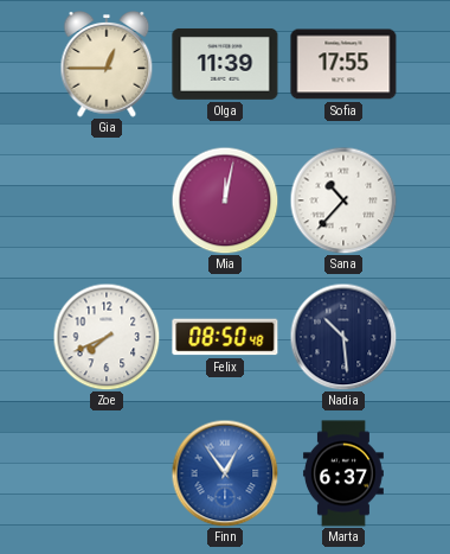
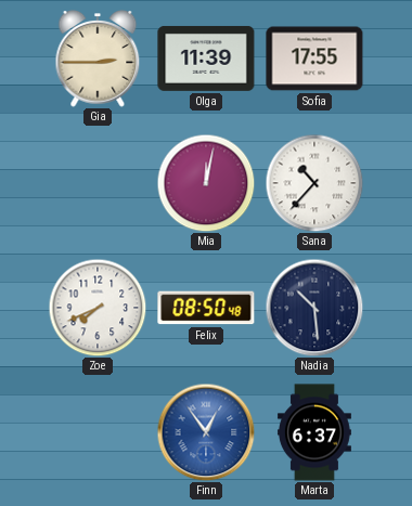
Gia: 12:45 -> 2:45 (98, 60)
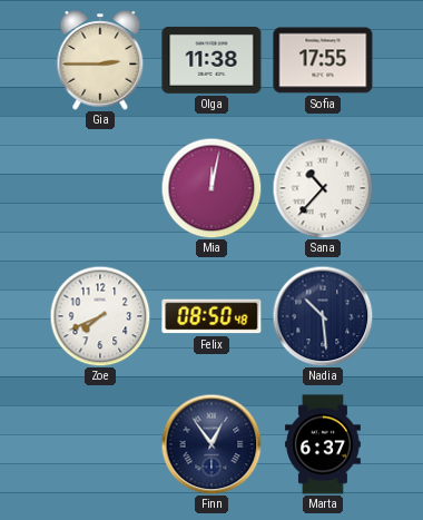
Olga: 11:39 -> 11:38 (211, 60)
Finn dial: blue -> navy (211, 444)
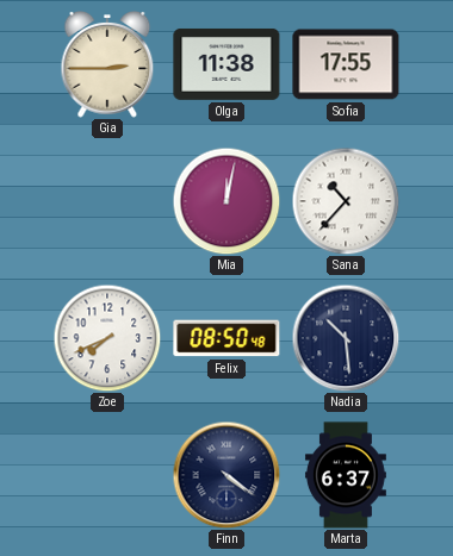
Finn: 12:54 -> 4:21 (226, 475)
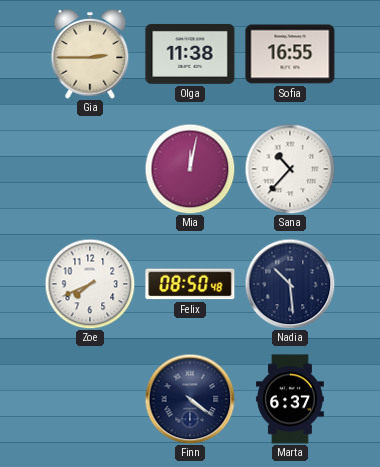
Sofia: 17:55 -> 16:55 (290, 54)
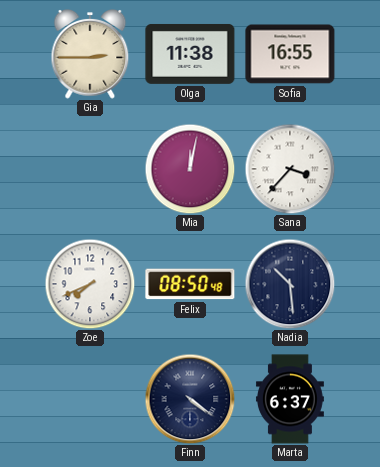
Sana: 10:37 -> 3:37 (290, 169)
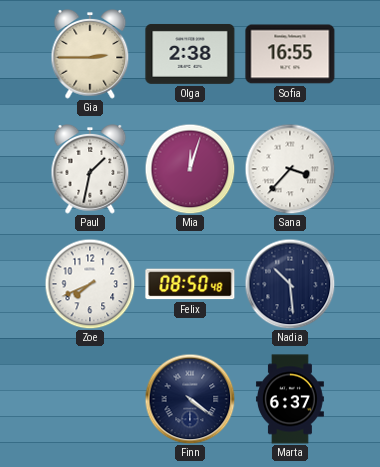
Olga: 11:38 -> 2:38 (190, 54)
Paul: none -> 1:32 (90, 170)
Mia: 12:02 -> 12:03 (190, 169)
